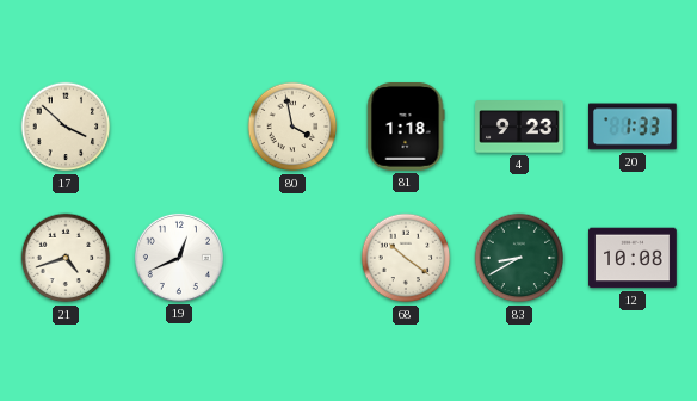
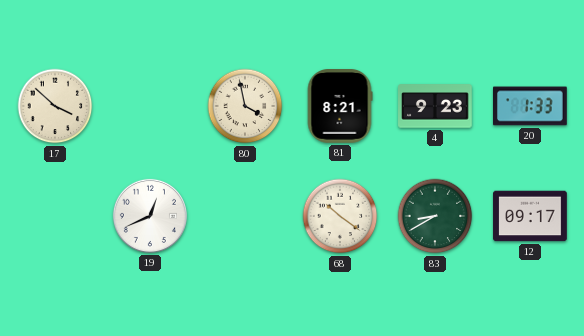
81: 1:18 -> 8:21 (340, 106)
21: 4:42 -> none (66, 258)
12: 10:08 -> 09:17 (530, 216)
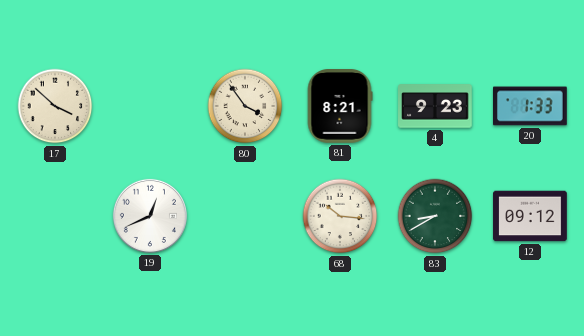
80: 3:58 -> 3:54 (245, 106)
68: 10:21 -> 10:16 (340, 216)
12: 09:17 -> 09:12 (530, 216)
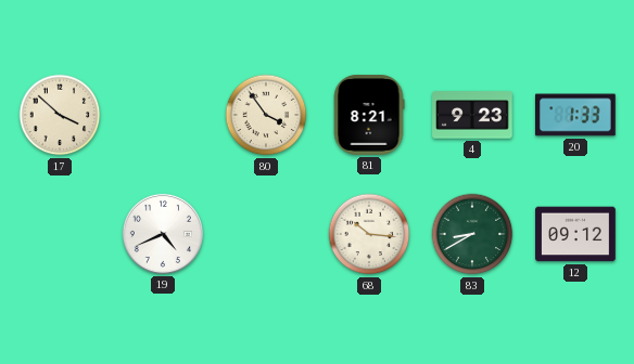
19: 12:41 -> 4:41 (163, 234)
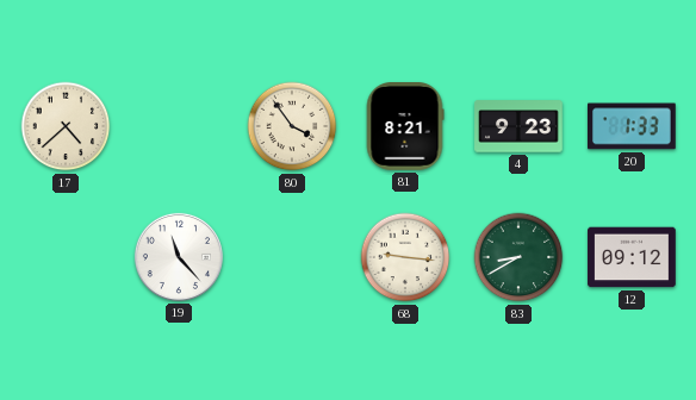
17: 3:52 -> 4:38 (66, 126)
19: 4:41 -> 11:23 (179, 257)
68: 10:16 -> 9:16 (405, 257)
